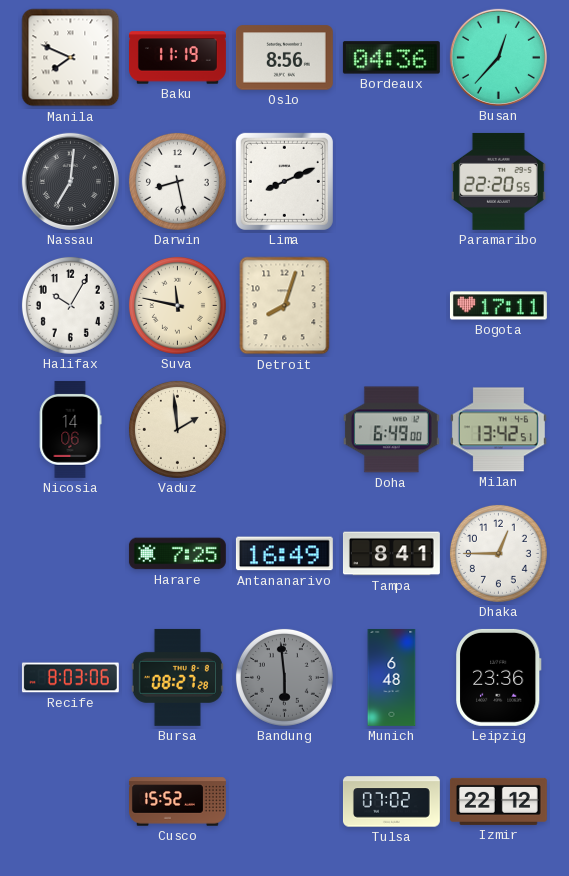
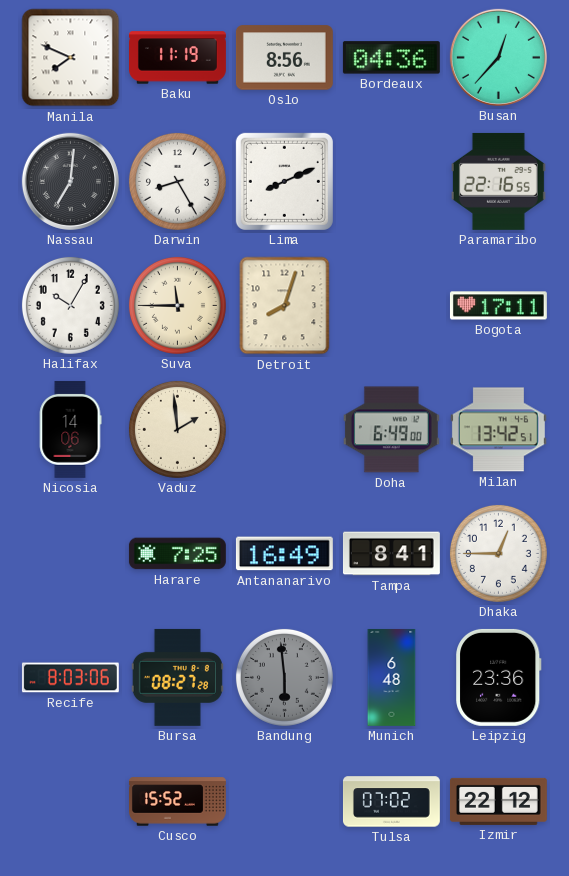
Darwin: 8:28 -> 8:25 (177, 181)
Paramaribo: 22:20 -> 22:16 (498, 181)
Suva: 11:47 -> 11:45 (177, 305)
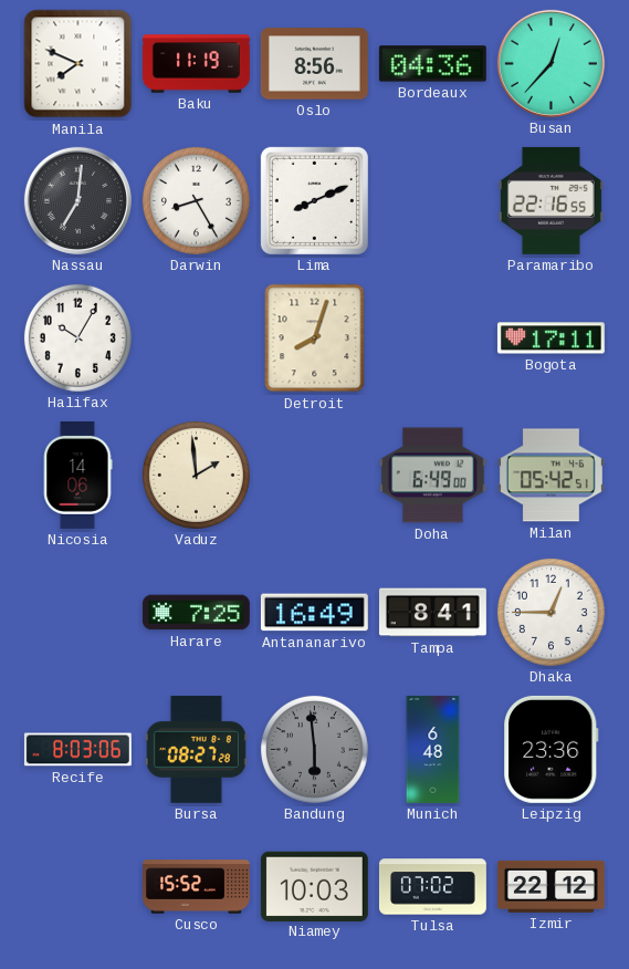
Suva: 11:45 -> none (177, 305)
Milan: 13:42 -> 05:42 (551, 476)
Niamey: none -> 10:03 (314, 886)
